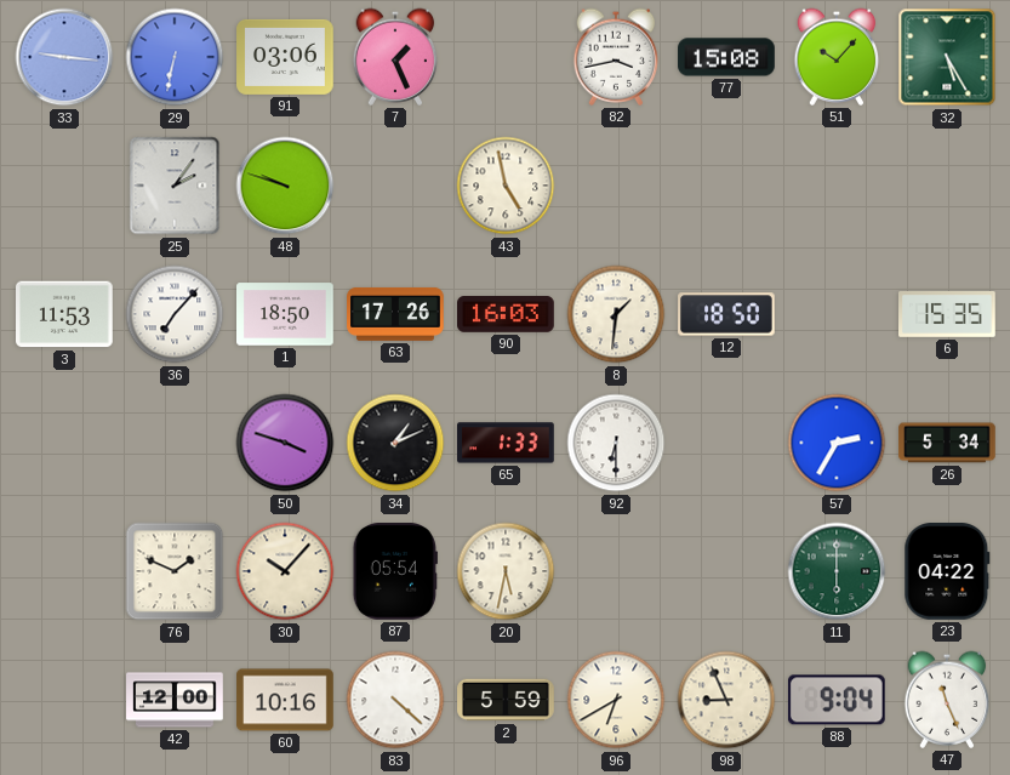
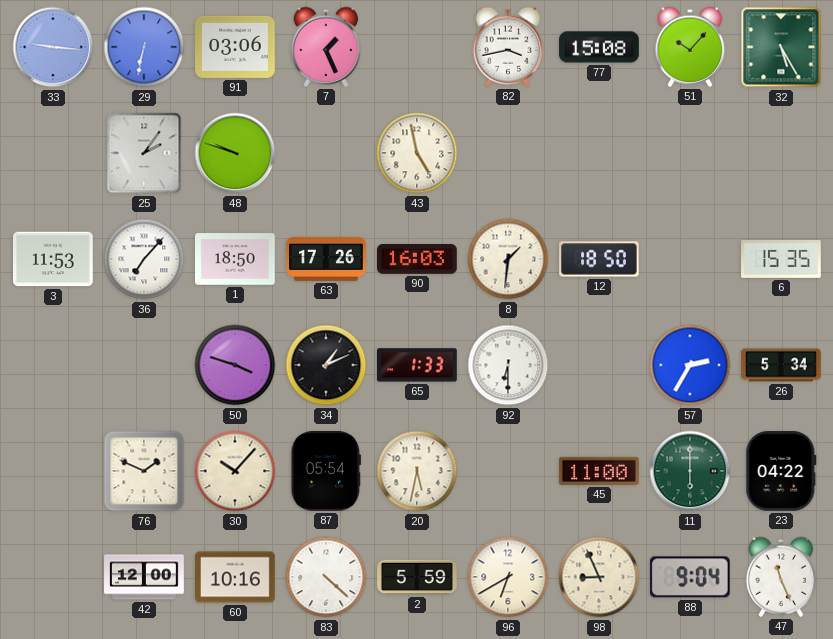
45: none -> 11:00 (599, 471)
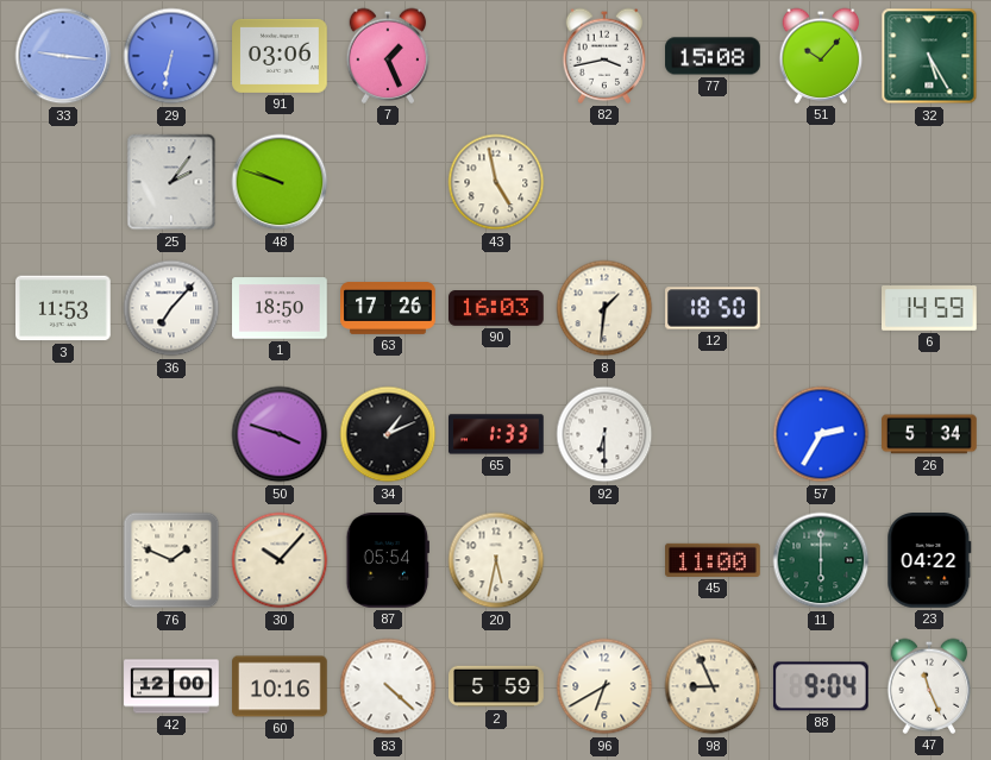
6: 15:35 -> 14:59 (929, 309)
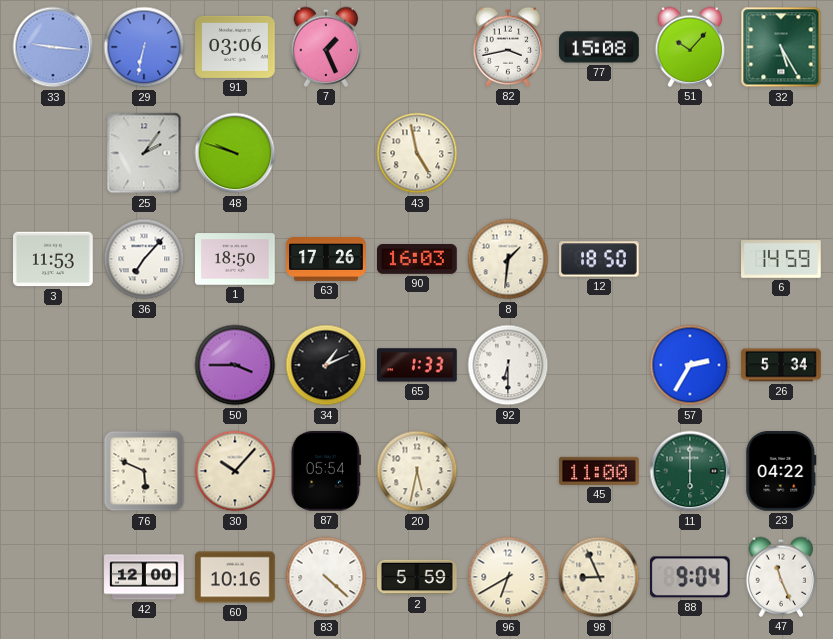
50: 3:48 -> 3:45 (235, 365)
76: 1:49 -> 5:49 (144, 471)
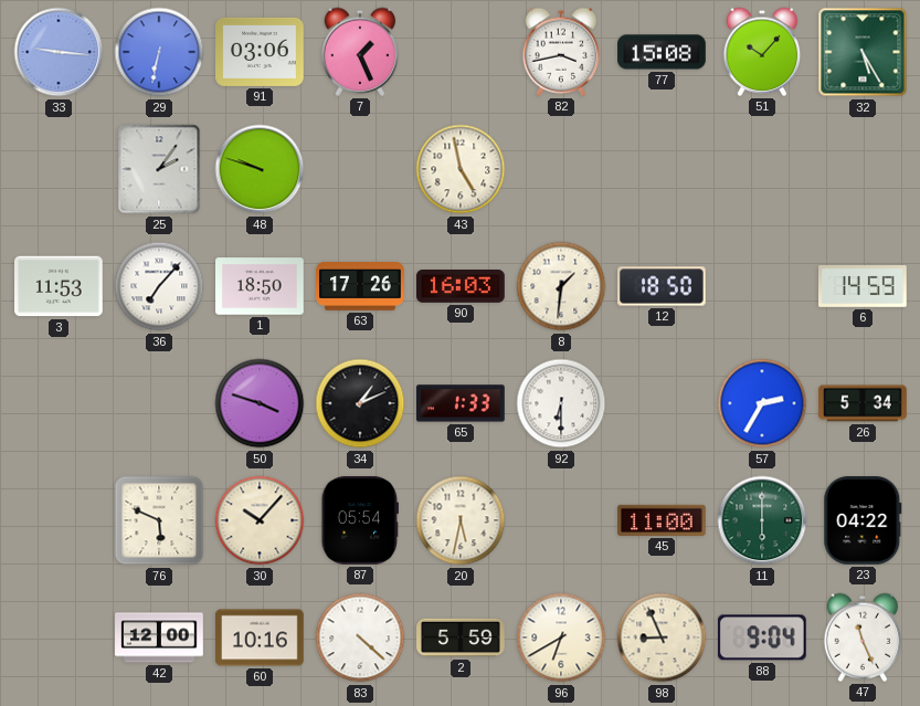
50: 3:45 -> 3:48 (260, 403)
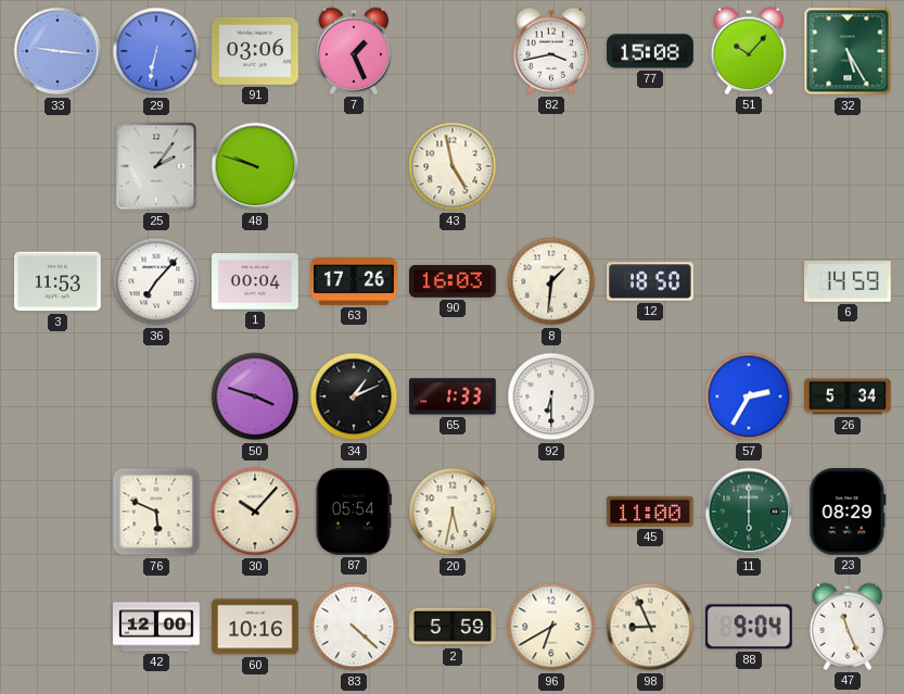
1: 18:50 -> 00:04 (255, 281)
23: 04:22 -> 08:29 (848, 513)
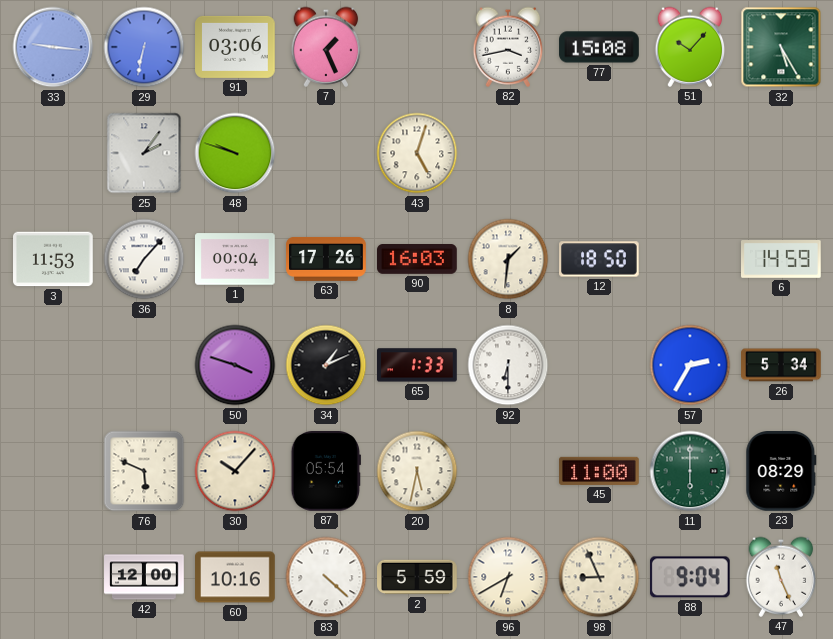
43: 4:58 -> 5:03 (417, 153)
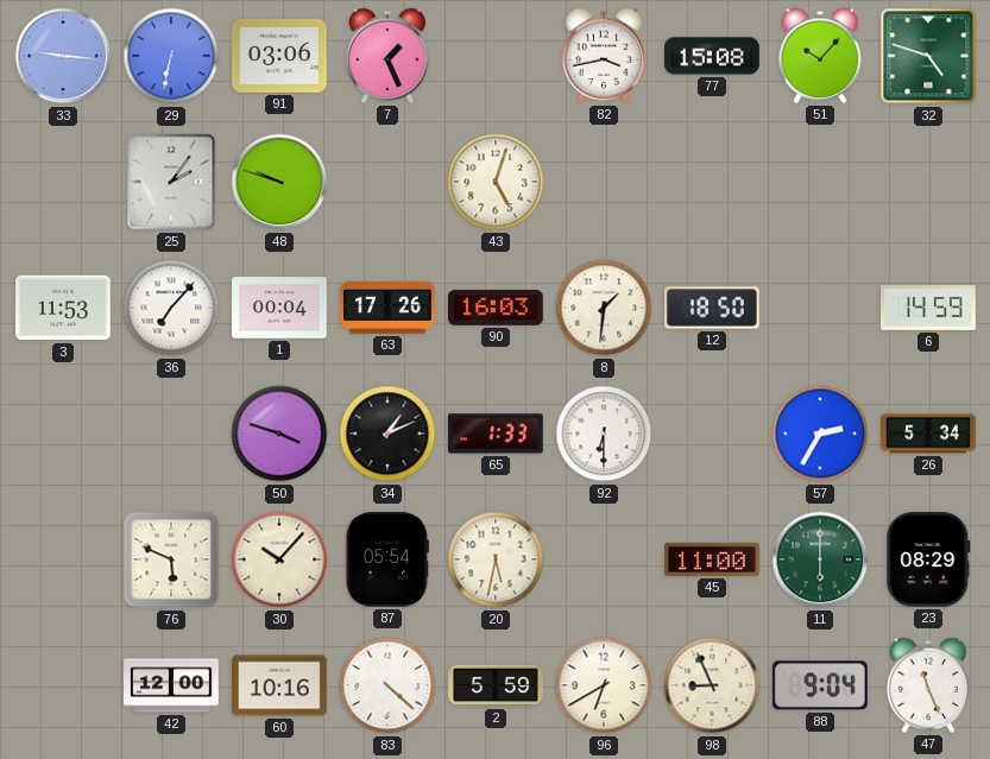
32: 5:25 -> 4:48 (928, 56)
